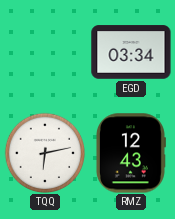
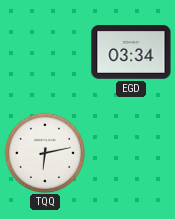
RMZ: 12:43 -> none (130, 153)
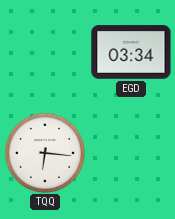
TQQ: 6:13 -> 6:16 (45, 153)
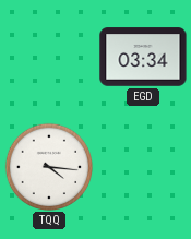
TQQ: 6:16 -> 4:16 (49, 167)
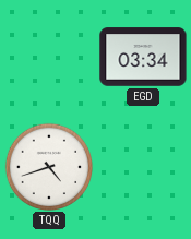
TQQ: 4:16 -> 4:42 (49, 167)
